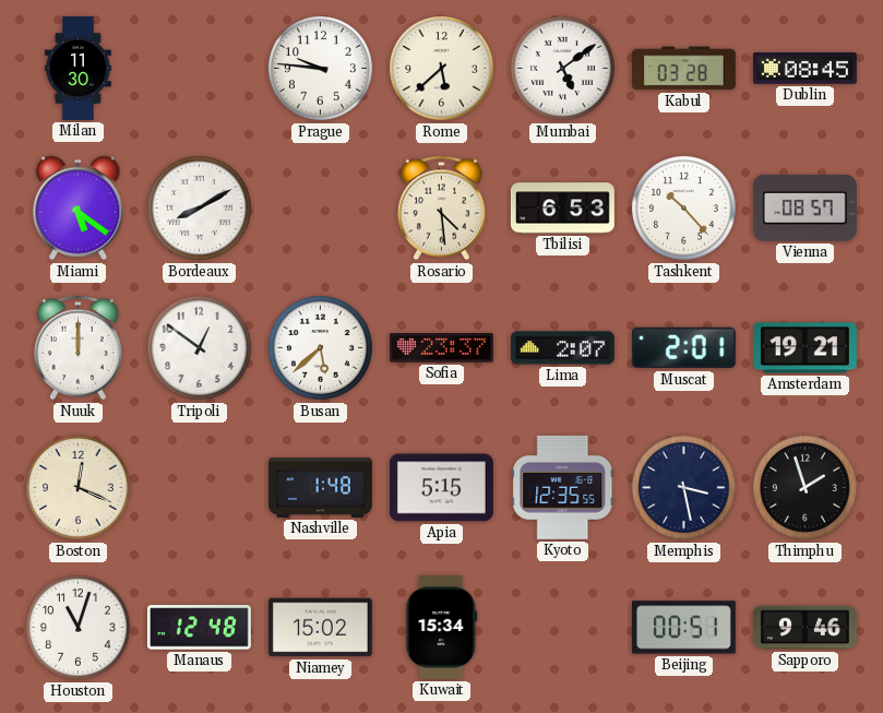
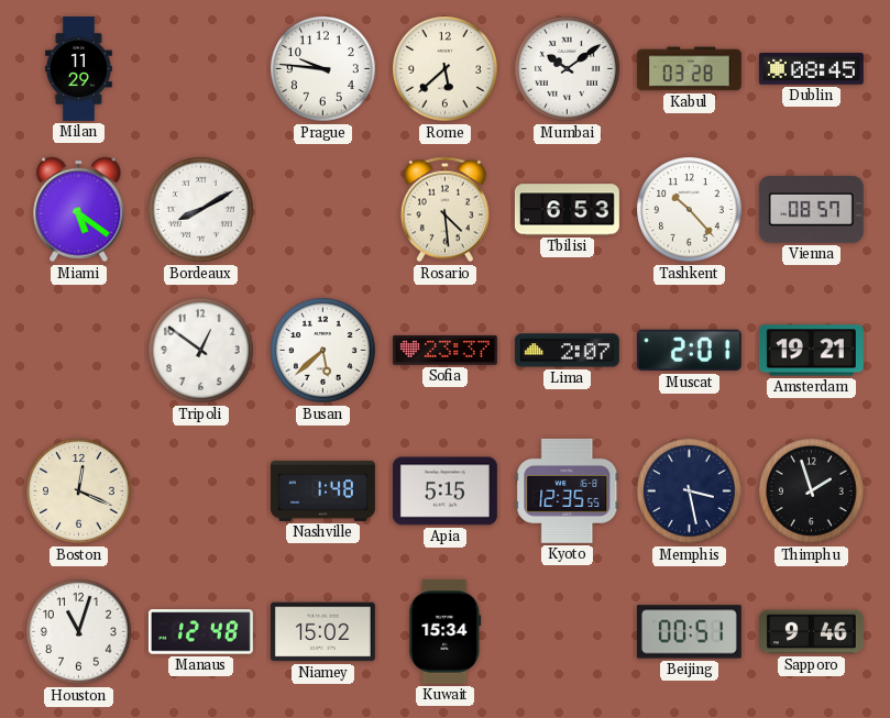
Milan: 11:30 -> 11:29 (78, 68)
Mumbai: 5:09 -> 10:09 (568, 69)
Nuuk: 12:00 -> none (77, 348)
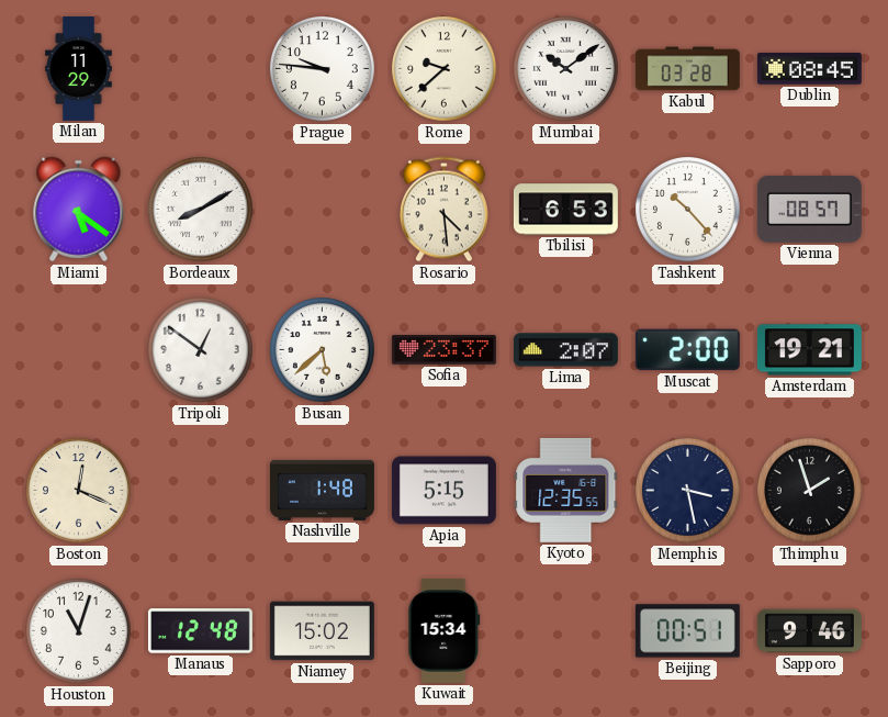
Rome: 5:38 -> 9:38 (445, 69)
Muscat: 2:01 -> 2:00 (687, 350)
